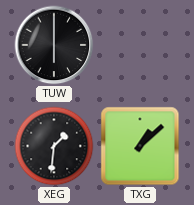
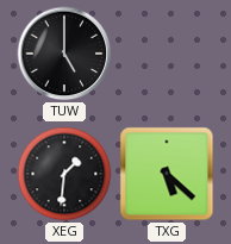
TUW: 6:00 -> 5:00 (64, 54)
TXG: 1:08 -> 5:22 (167, 174)
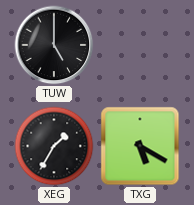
XEG: 1:31 -> 1:35 (54, 146)
TXG: 5:22 -> 5:20 (140, 146)
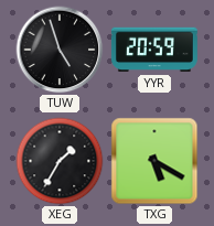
TUW: 5:00 -> 4:57 (60, 50)
YYR: none -> 20:59 (154, 50)
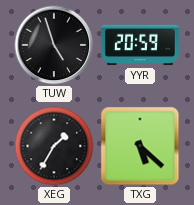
TXG: 5:20 -> 5:22 (140, 146)
